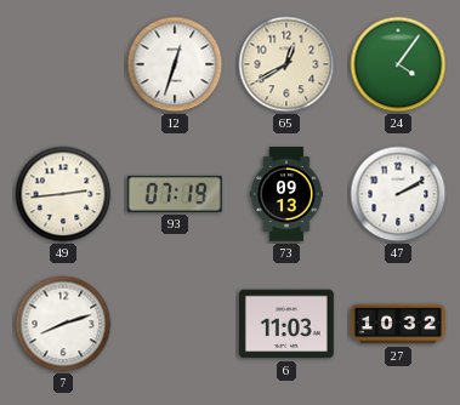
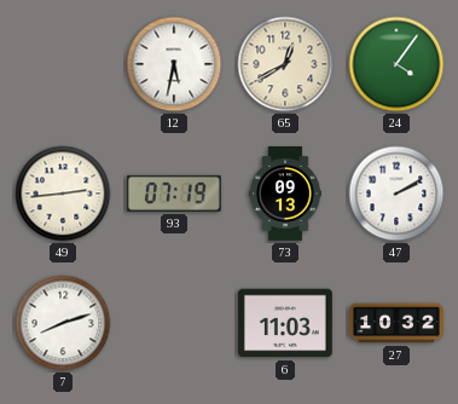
12: 12:33 -> 5:32 (174, 64)
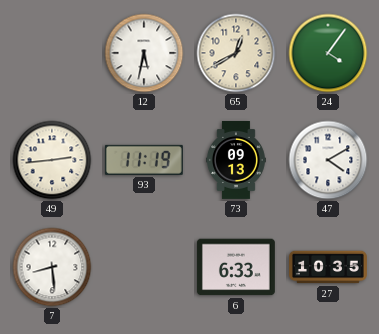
93: 07:19 -> 11:19 (144, 160)
47: 2:10 -> 4:10 (328, 160)
7: 8:12 -> 8:29 (52, 267)
6: 11:03 -> 6:33 (236, 267)
27: 10:32 -> 10:35 (329, 267)
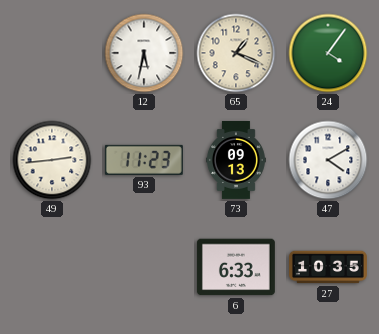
65: 12:40 -> 1:19 (236, 53)
93: 11:19 -> 11:23 (144, 160)
7: 8:29 -> none (52, 267)
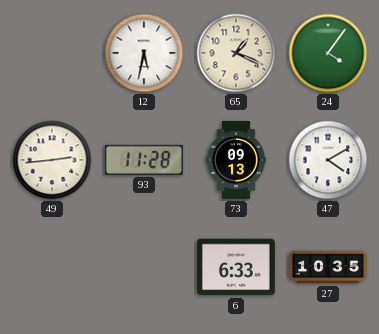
93: 11:23 -> 11:28 (144, 160)
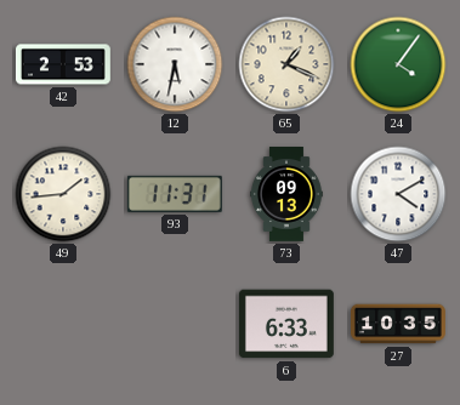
42: none -> 2:53 (63, 64)
49: 2:44 -> 1:44 (63, 194)
93: 11:28 -> 11:31 (175, 194)
